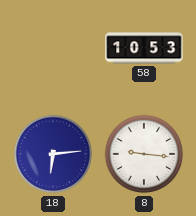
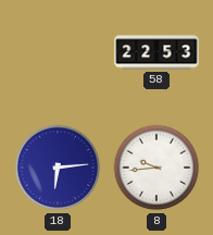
58: 10:53 -> 22:53 (156, 52)
8: 9:16 -> 9:44 (156, 168)
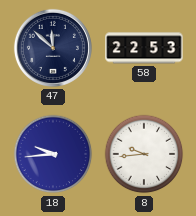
47: none -> 11:52 (53, 48)
18: 6:14 -> 9:44 (53, 154)
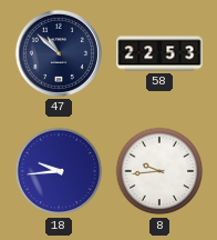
47: 11:52 -> 10:52 (59, 53)
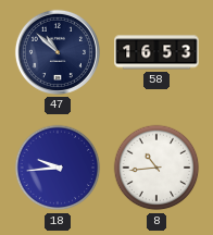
58: 22:53 -> 16:53 (156, 52)
8: 9:44 -> 10:44 (156, 168)
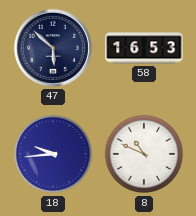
47: 10:52 -> 5:52 (53, 48)
8: 10:44 -> 10:49 (144, 154)
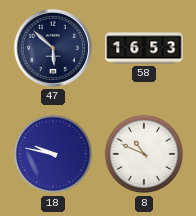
18: 9:44 -> 9:47 (53, 154)
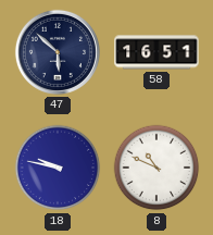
58: 16:53 -> 16:51 (156, 52)
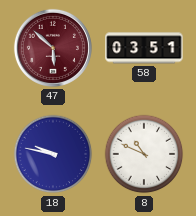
47 dial: navy -> burgundy (53, 48)
58: 16:51 -> 03:51 (144, 48)
